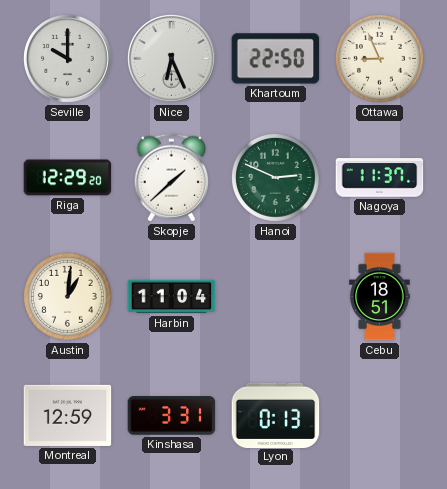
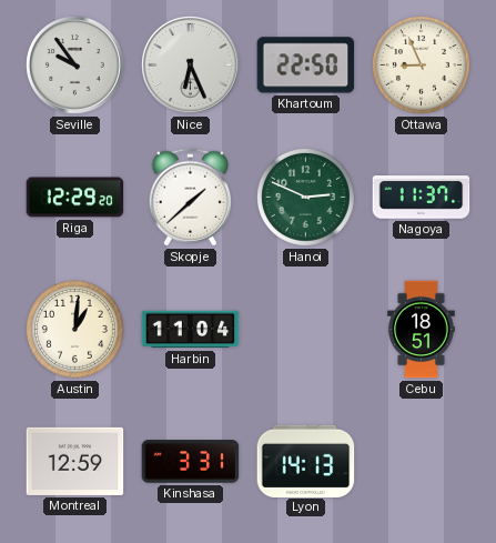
Seville: 10:00 -> 9:54 (75, 66)
Lyon: 0:13 -> 14:13 (306, 461)
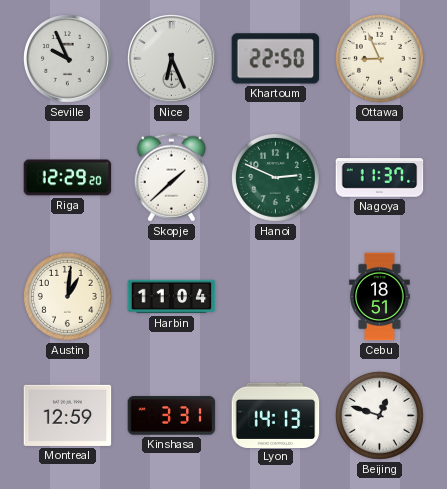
Seville: 9:54 -> 9:56 (68, 59)
Beijing: none -> 12:48 (379, 415)
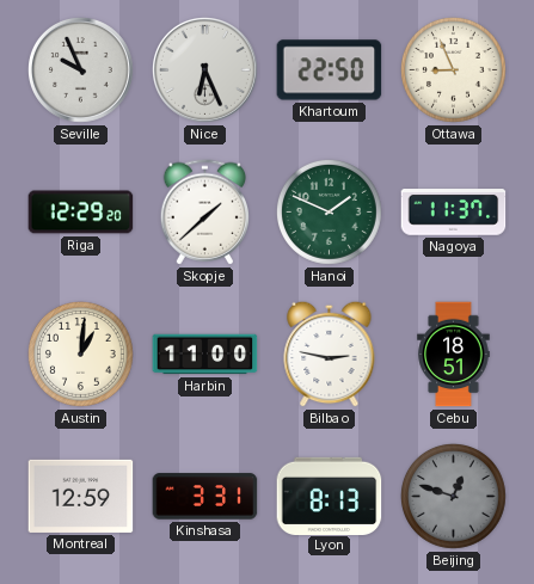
Hanoi: 2:49 -> 1:49 (329, 211)
Harbin: 11:04 -> 11:00 (205, 355)
Bilbao: none -> 2:47 (330, 354)
Lyon: 14:13 -> 8:13 (330, 496)
Beijing dial: white -> grey (453, 496)
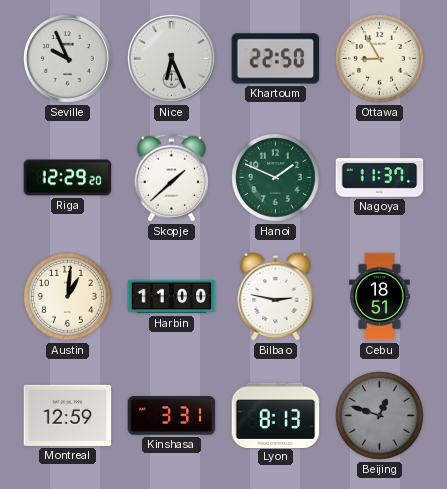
Ottawa: 8:56 -> 8:55 (379, 58)
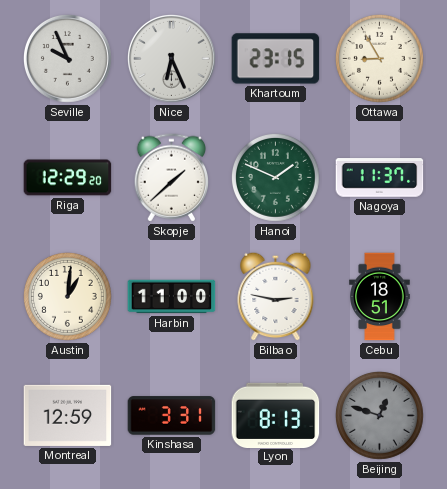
Khartoum: 22:50 -> 23:15 (276, 59)
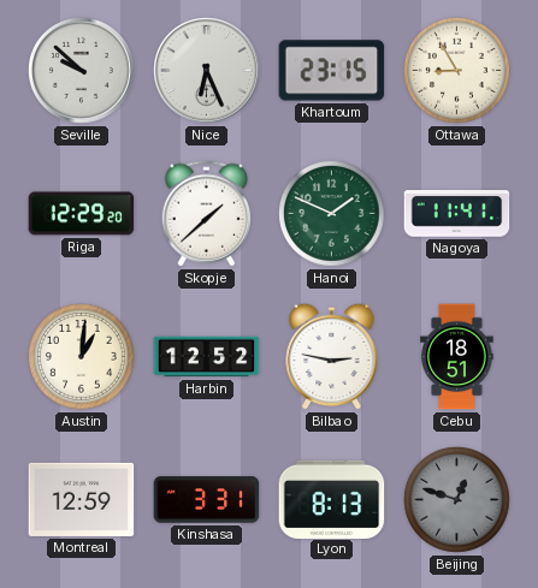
Seville: 9:56 -> 9:52 (82, 71)
Nagoya: 11:37 -> 11:41 (457, 214)
Harbin: 11:00 -> 12:52 (207, 357)
